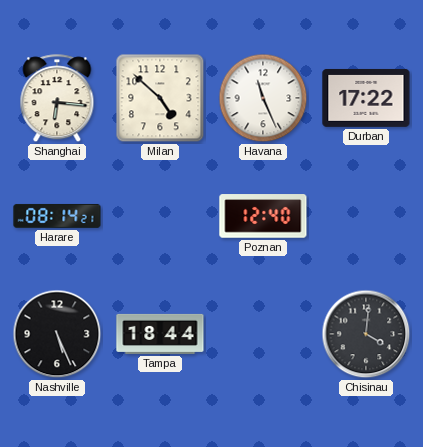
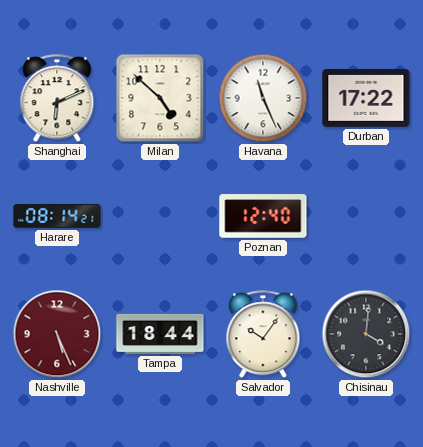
Shanghai: 6:16 -> 6:11 (57, 99)
Nashville dial: black -> burgundy (57, 334)
Salvador: none -> 10:06 (263, 335)
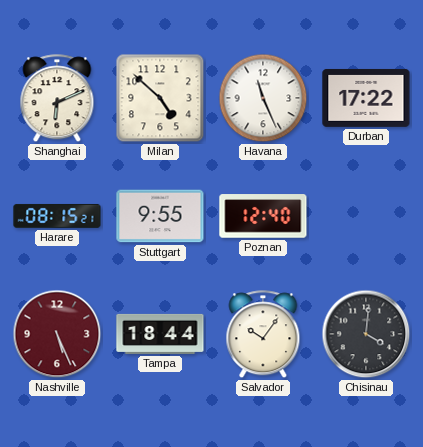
Harare: 08:14 -> 08:15 (57, 216)
Stuttgart: none -> 9:55 (160, 216)
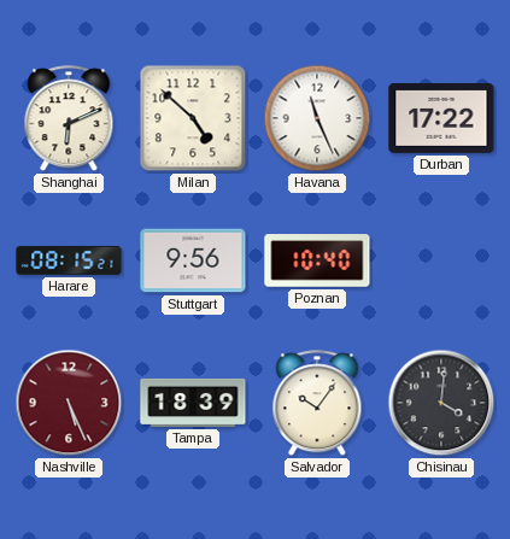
Stuttgart: 9:55 -> 9:56 (193, 260)
Poznan: 12:40 -> 10:40 (317, 260)
Tampa: 18:44 -> 18:39 (193, 403)
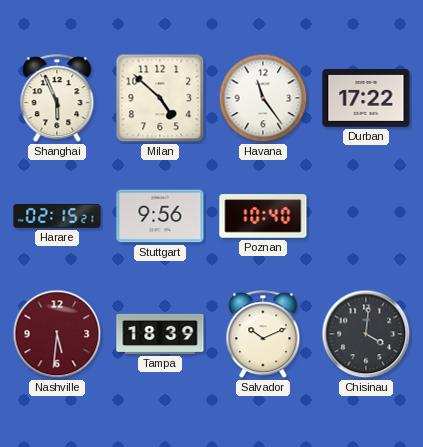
Shanghai: 6:11 -> 5:56 (57, 99)
Havana: 11:26 -> 11:24 (263, 98)
Harare: 08:15 -> 02:15 (57, 216)
Nashville: 5:26 -> 5:31 (57, 334)
Salvador: 10:06 -> 10:11 (263, 335)
